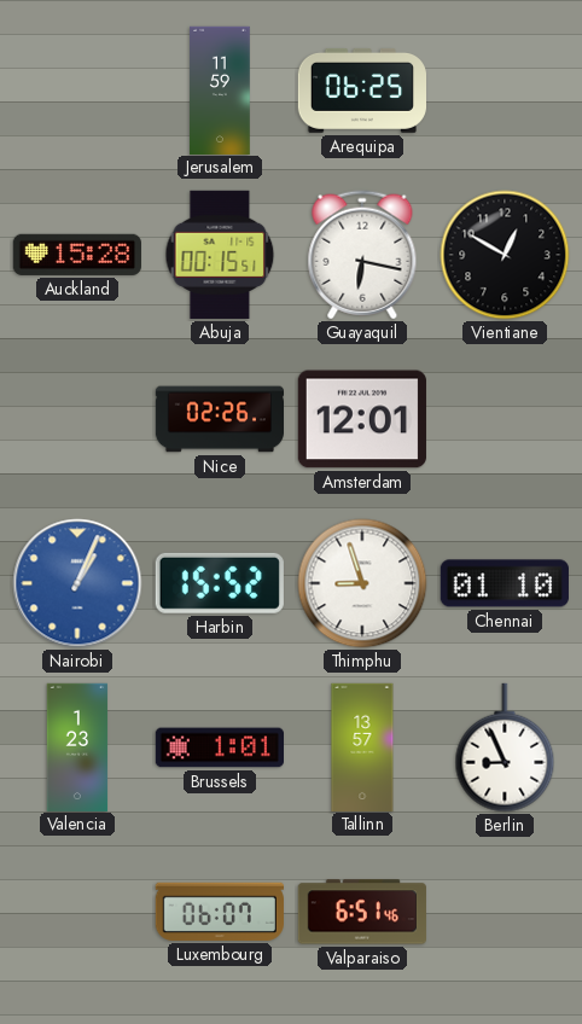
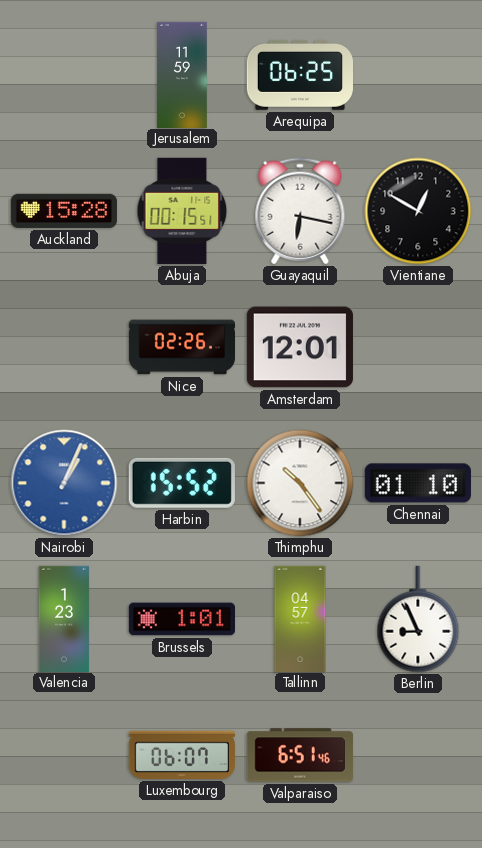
Thimphu: 8:57 -> 10:24 (300, 483)
Tallinn: 13:57 -> 04:57 (300, 618)
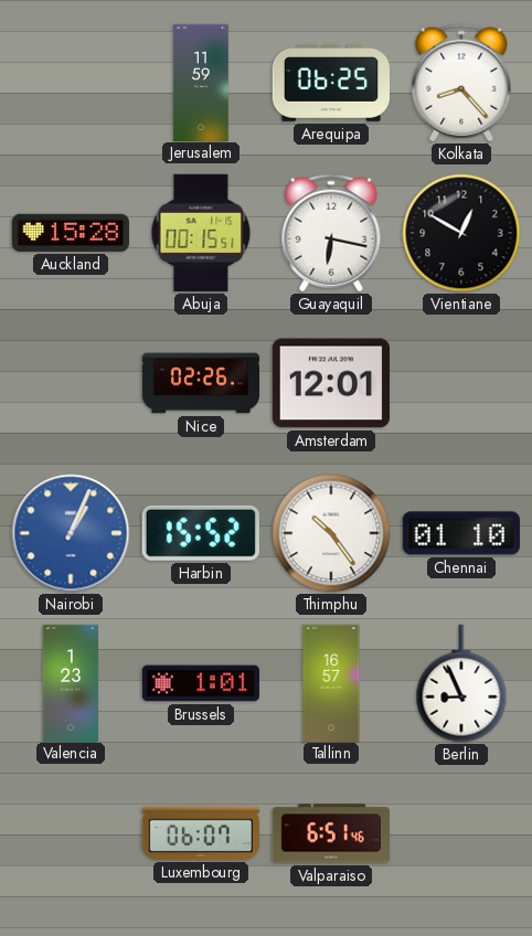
Kolkata: none -> 8:23 (461, 83)
Tallinn: 04:57 -> 16:57 (331, 682)
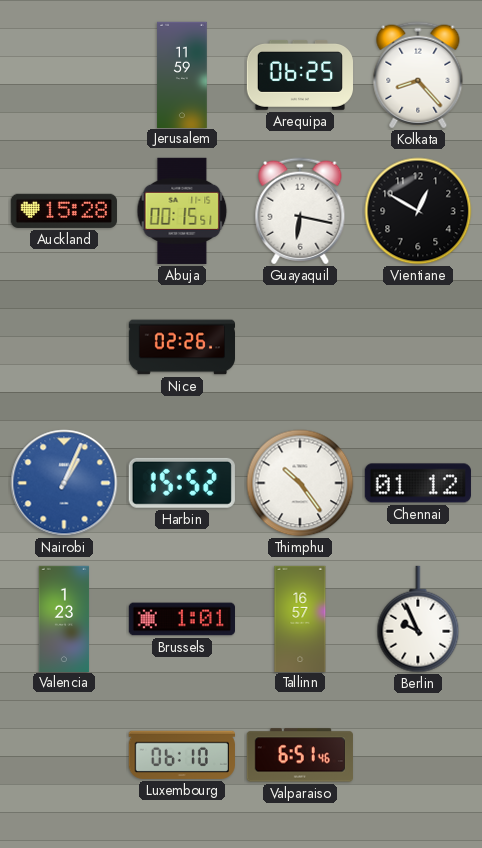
Amsterdam: 12:01 -> none (331, 383)
Chennai: 01:10 -> 01:12 (418, 483)
Berlin: 8:56 -> 9:56 (418, 619)
Luxembourg: 06:07 -> 06:10 (182, 755)
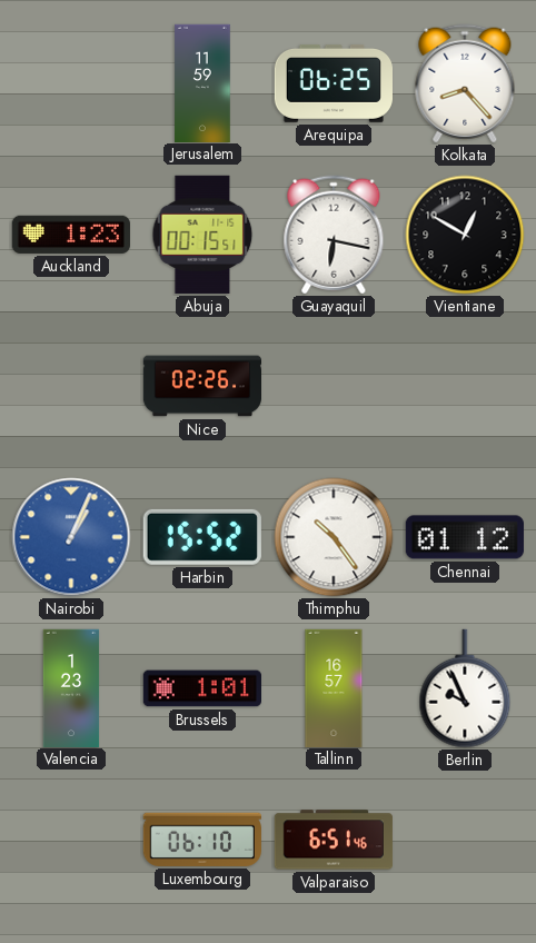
Auckland: 15:28 -> 1:23 (71, 235)
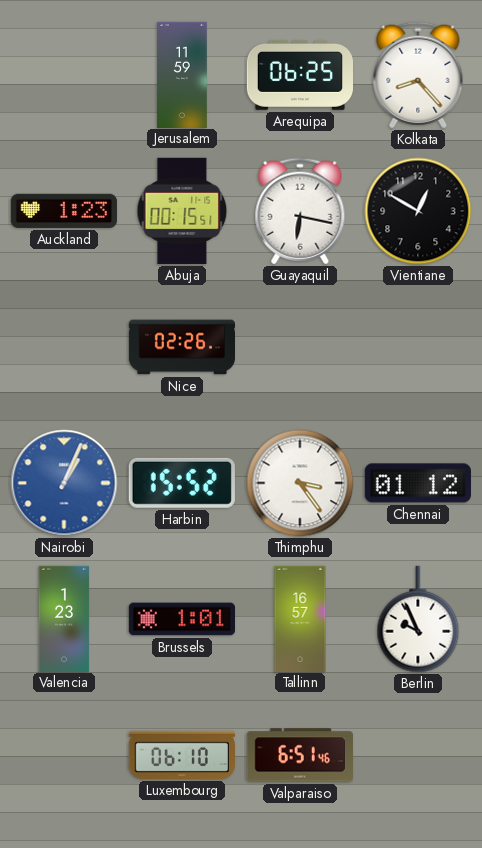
Thimphu: 10:24 -> 3:24 (300, 483)
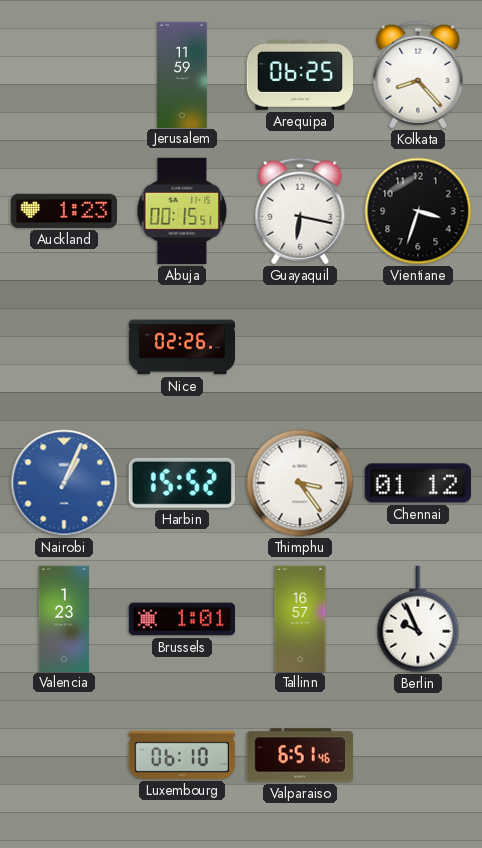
Vientiane: 12:50 -> 3:33 (418, 211)
